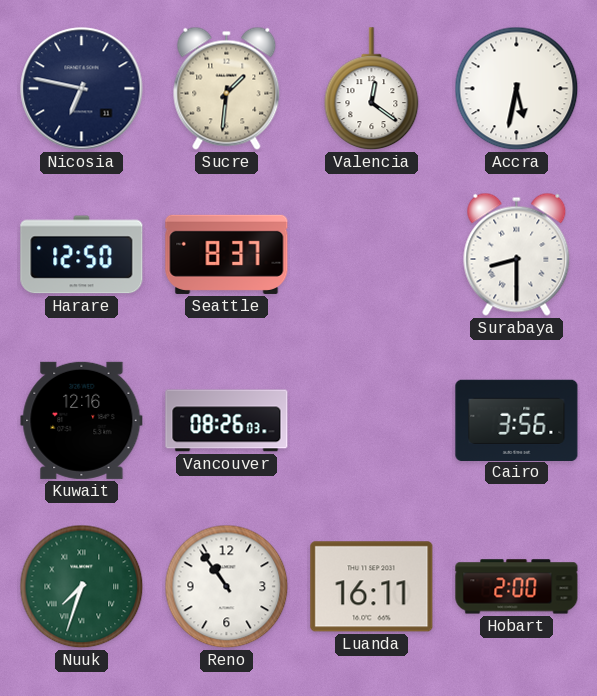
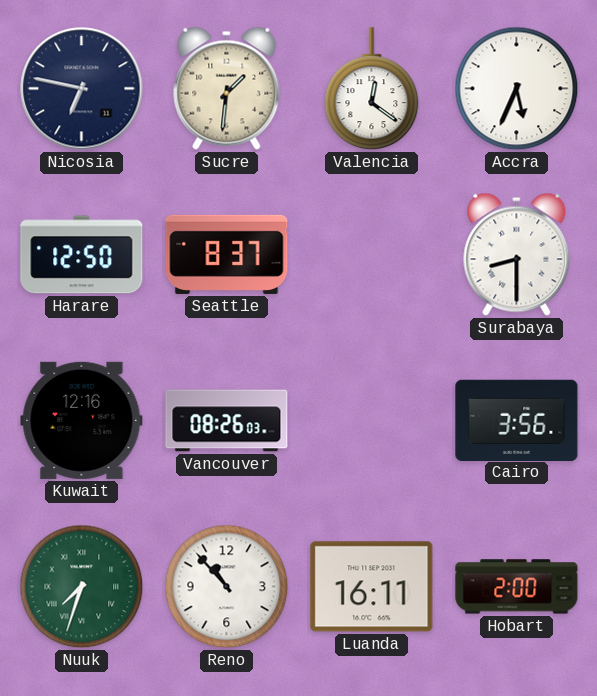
Accra: 5:32 -> 5:34 (517, 89)
Reno: 10:54 -> 10:53 (227, 587)
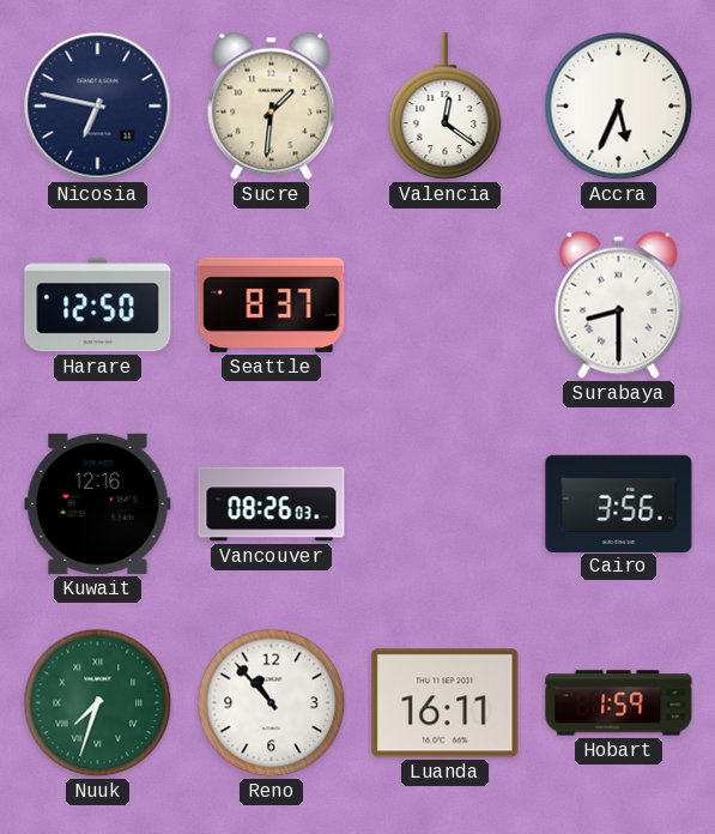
Hobart: 2:00 -> 1:59 (619, 703)
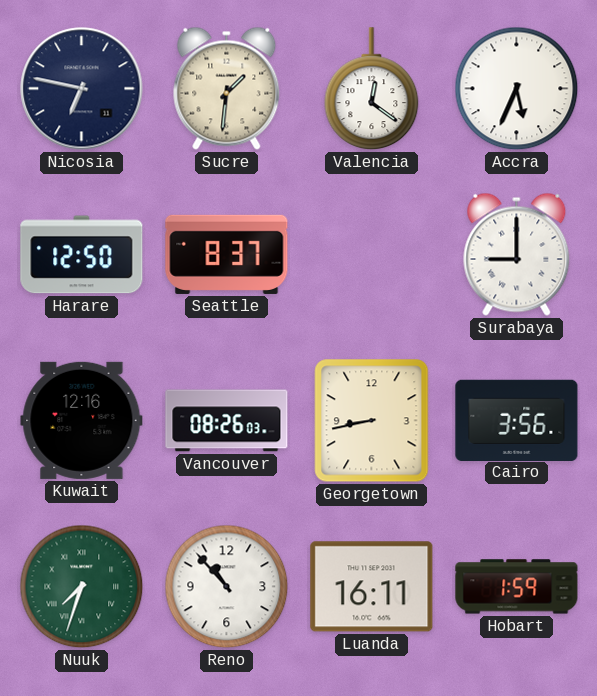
Surabaya: 8:30 -> 9:00 (517, 254)
Georgetown: none -> 8:43 (372, 421)
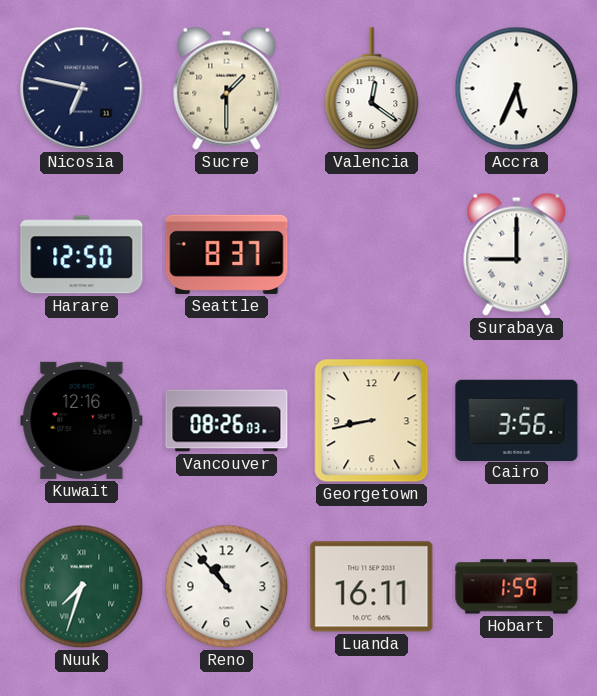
Sucre: 1:31 -> 1:30 (227, 88)
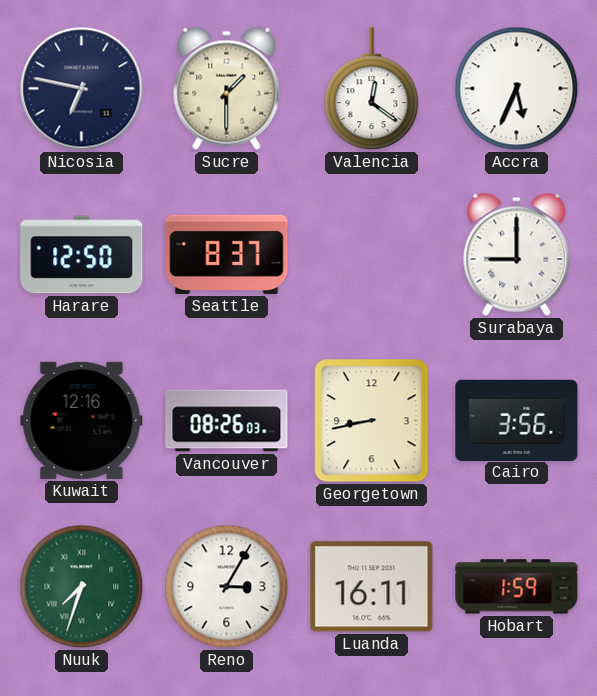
Reno: 10:53 -> 3:05 (227, 587)
